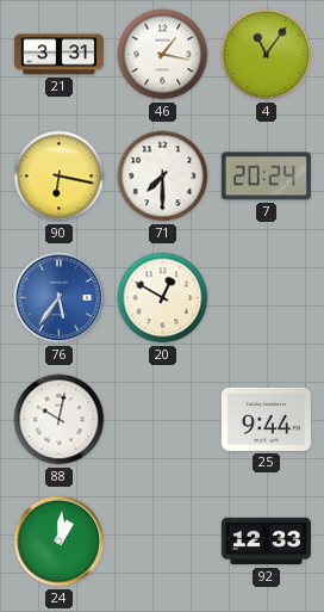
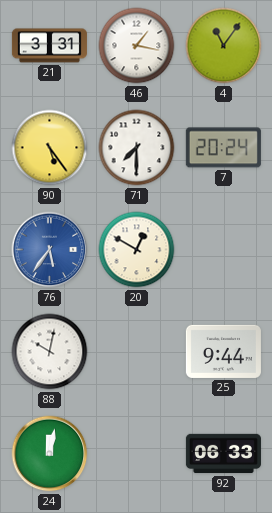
90: 6:17 -> 5:24 (50, 148)
24: 1:01 -> 12:02 (50, 454)
92: 12:33 -> 06:33 (223, 454)
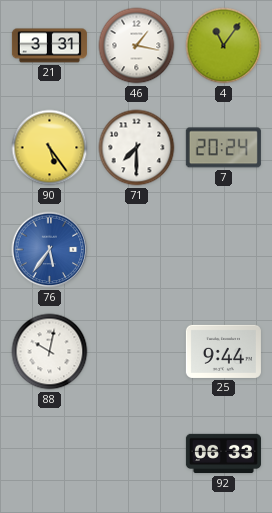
20: 12:50 -> none (137, 250)
24: 12:02 -> none (50, 454)
